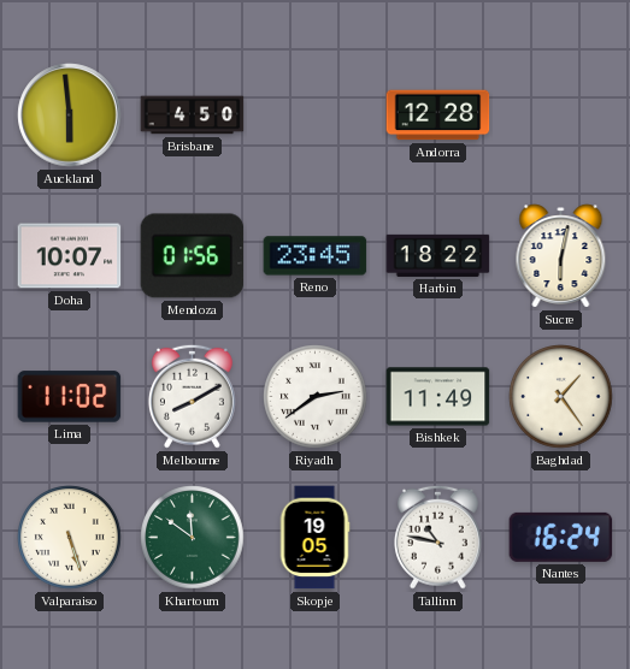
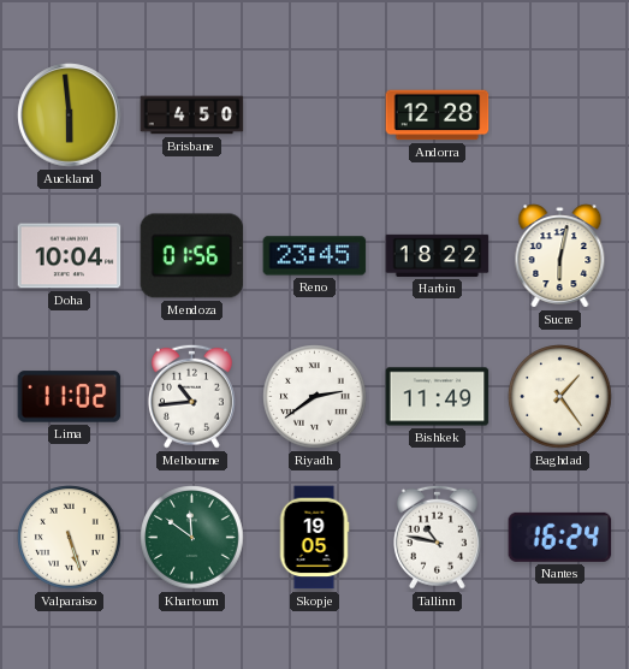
Doha: 10:07 -> 10:04 (70, 256)
Melbourne: 8:10 -> 10:44 (191, 396)
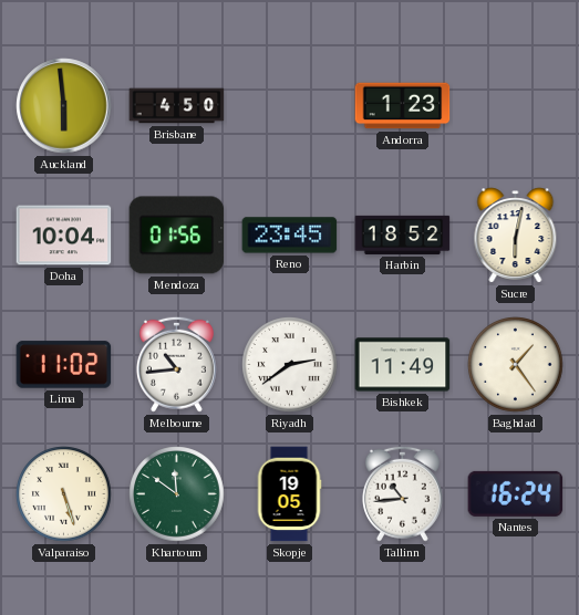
Andorra: 12:28 -> 1:23 (403, 106)
Harbin: 18:22 -> 18:52 (403, 234)
Tallinn: 10:47 -> 10:44 (402, 493)
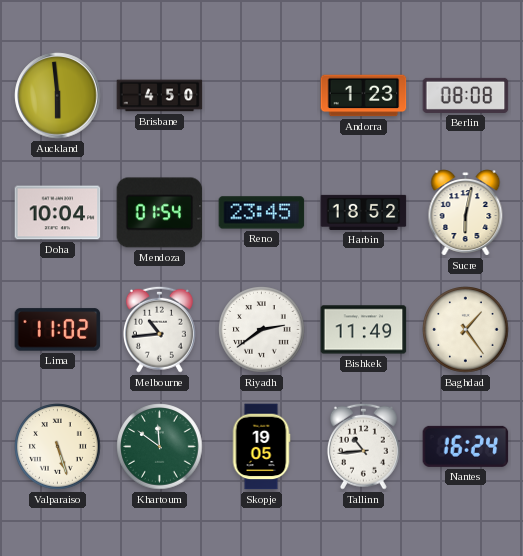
Berlin: none -> 08:08 (466, 95)
Mendoza: 01:56 -> 01:54 (160, 213)
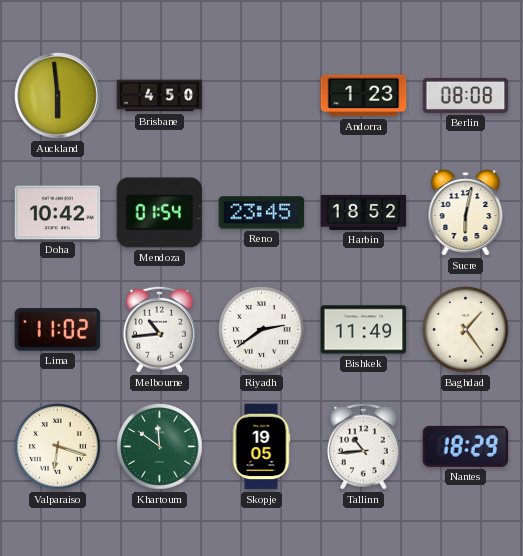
Doha: 10:04 -> 10:42 (58, 213)
Valparaiso: 5:27 -> 6:18 (58, 447)
Nantes: 16:24 -> 18:29 (466, 446)
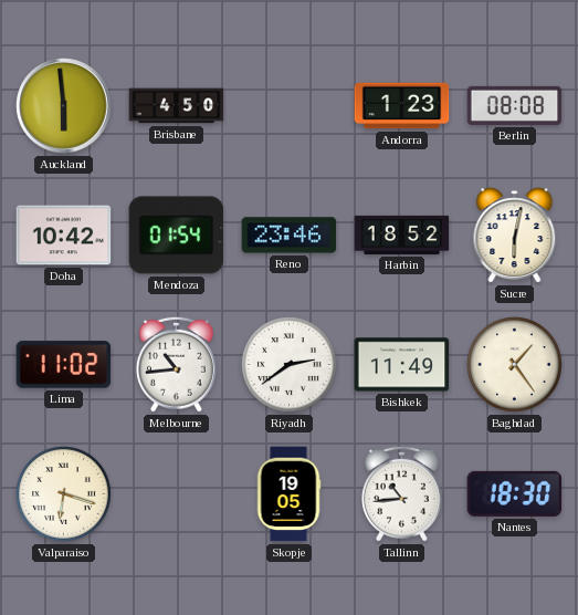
Reno: 23:45 -> 23:46 (290, 236)
Khartoum: 11:51 -> none (160, 447)
Nantes: 18:29 -> 18:30 (515, 493)
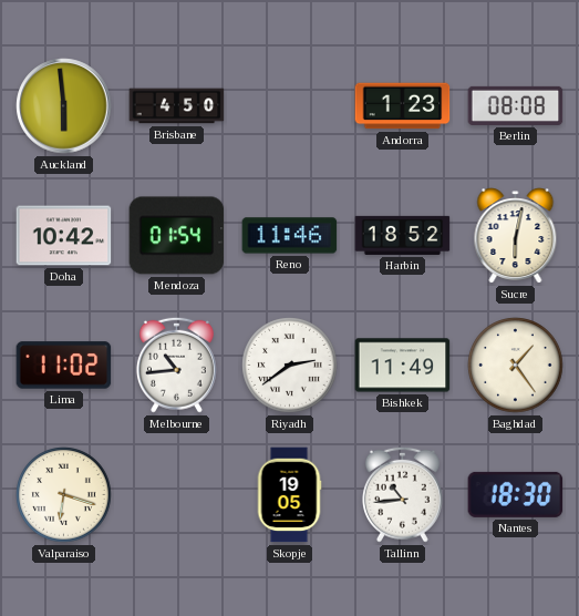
Reno: 23:46 -> 11:46 (290, 236)
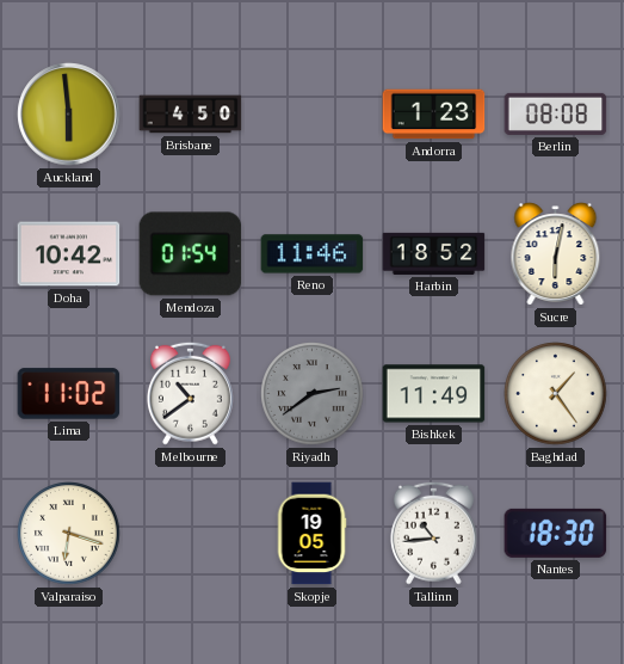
Melbourne: 10:44 -> 10:39 (190, 393)
Riyadh dial: white -> grey (313, 394)
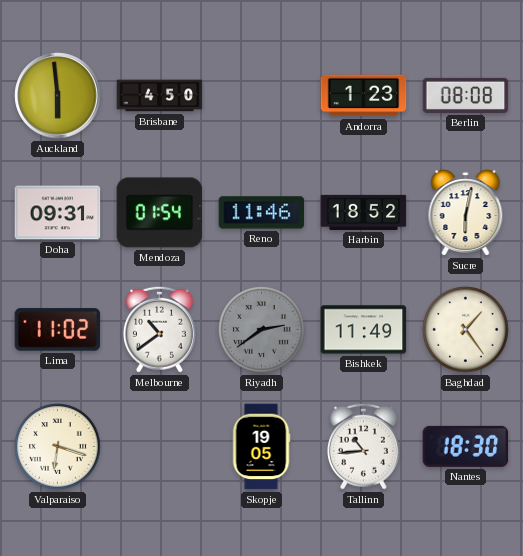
Doha: 10:42 -> 09:31 (58, 213)
